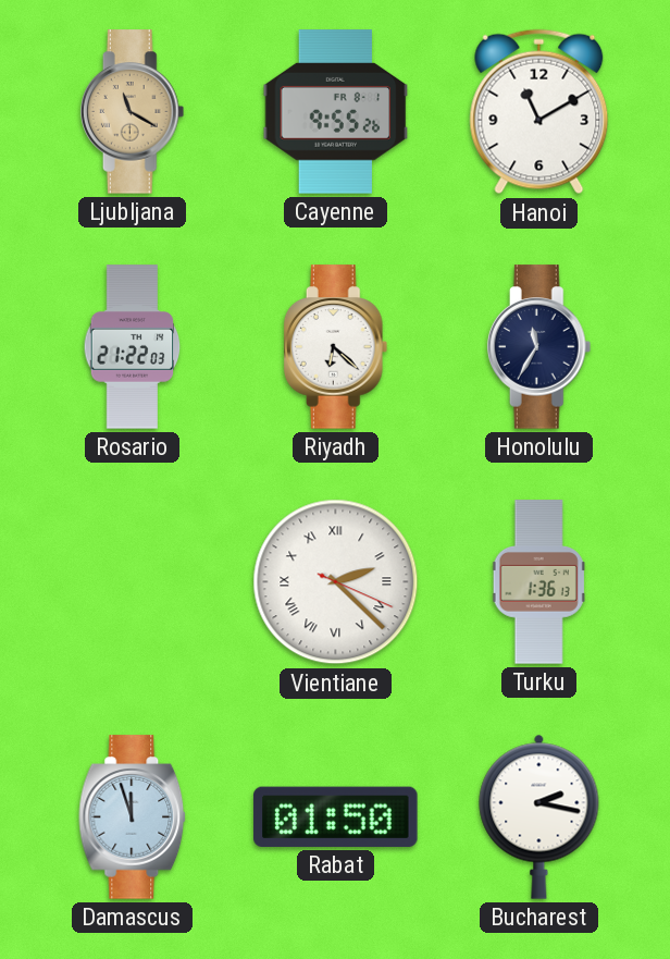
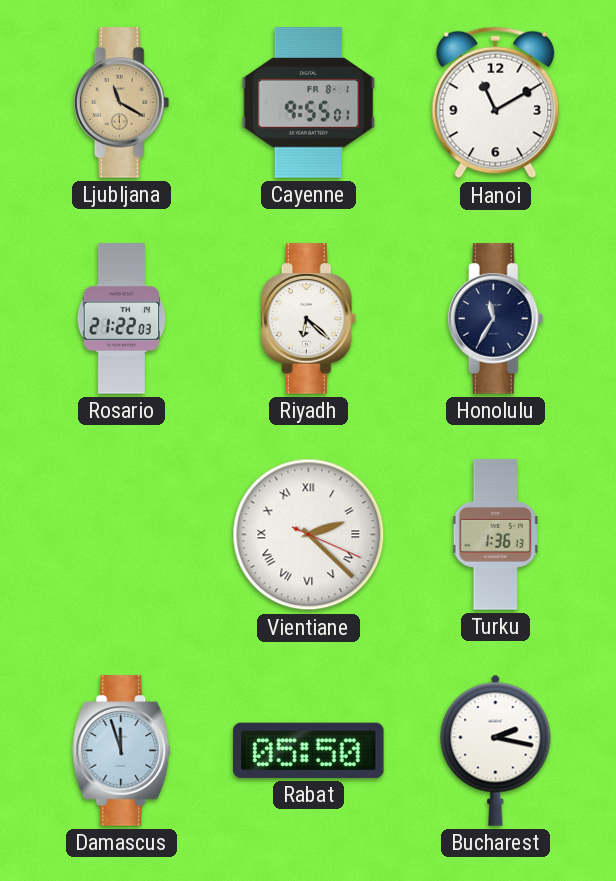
Cayenne: 9:55:26 -> 9:55:01 (309, 103)
Rabat: 01:50 -> 05:50 (309, 750)
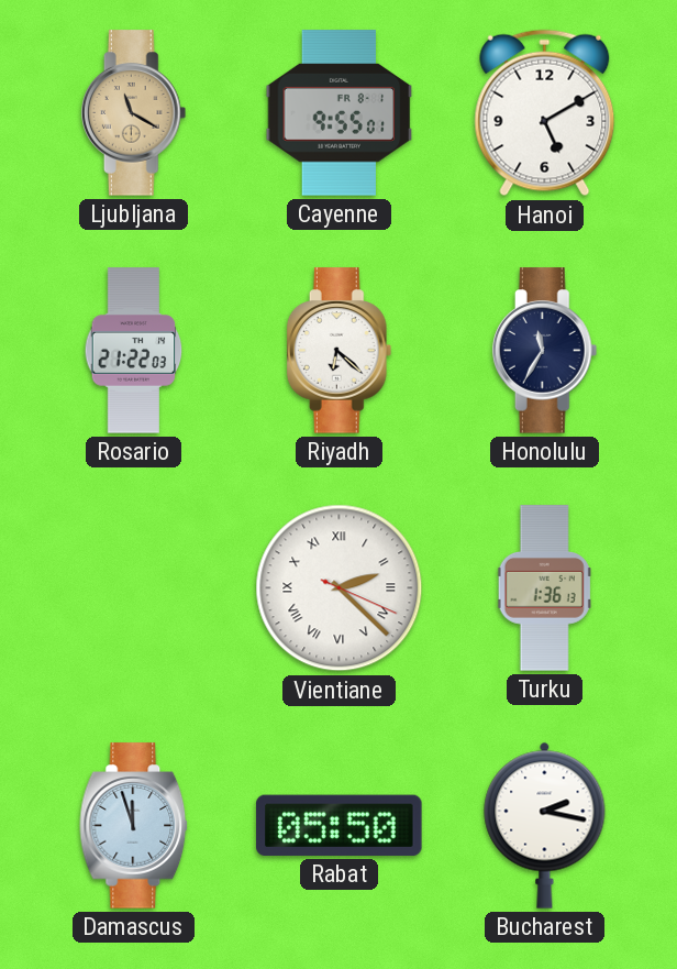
Hanoi: 11:10 -> 5:10 (545, 113)
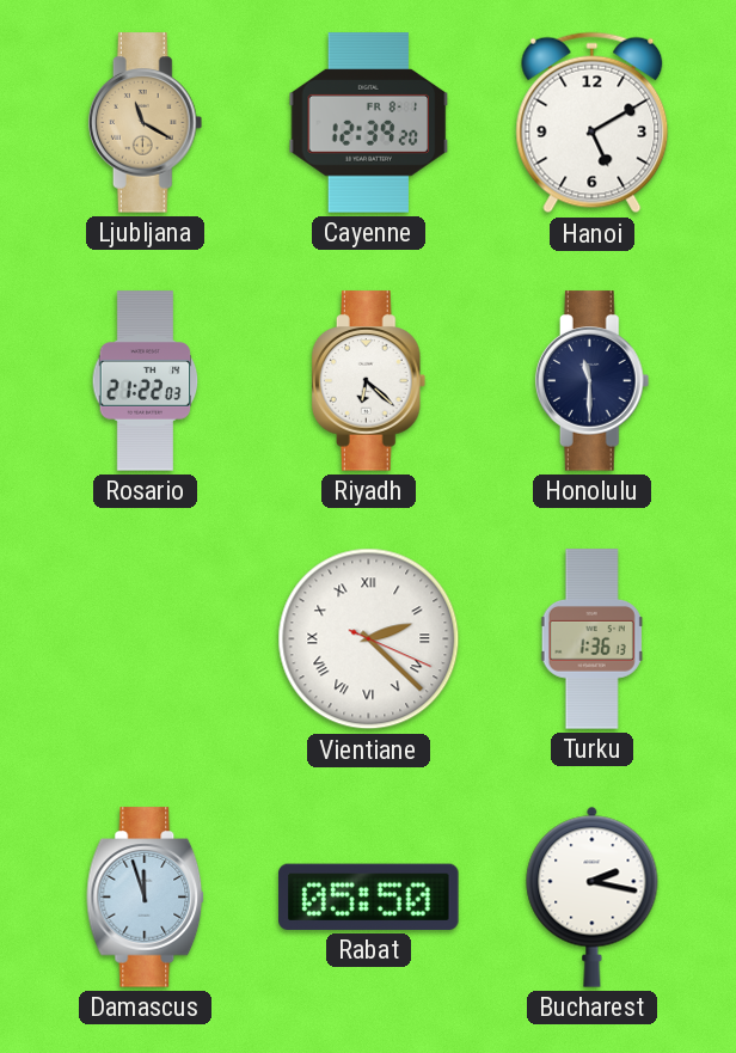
Cayenne: 9:55 -> 12:39 (369, 123)
Honolulu: 11:35 -> 11:30 (593, 381)
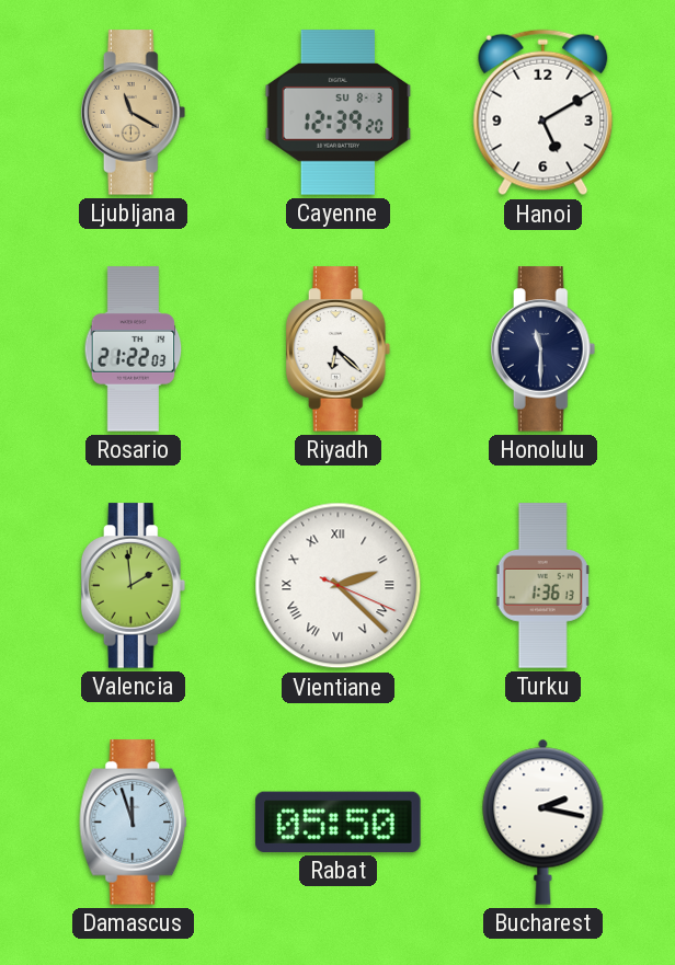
Cayenne date: FR 8-1 -> SU 8-3 (339, 113)
Valencia: none -> 1:59 (134, 586)
